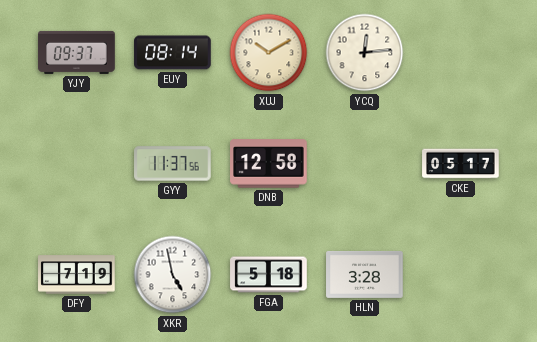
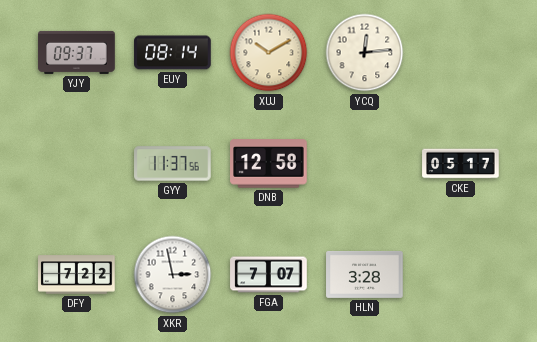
DFY: 7:19 -> 7:22 (77, 275)
XKR: 4:58 -> 2:58 (173, 275)
FGA: 5:18 -> 7:07 (269, 275)
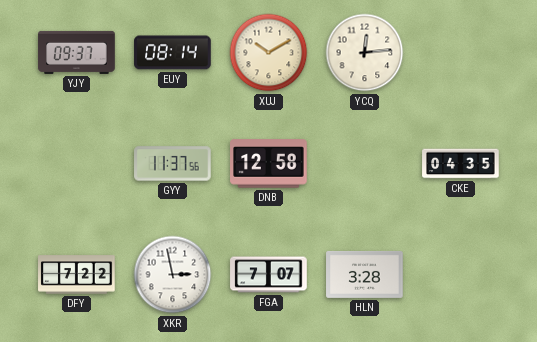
CKE: 05:17 -> 04:35 (461, 164)
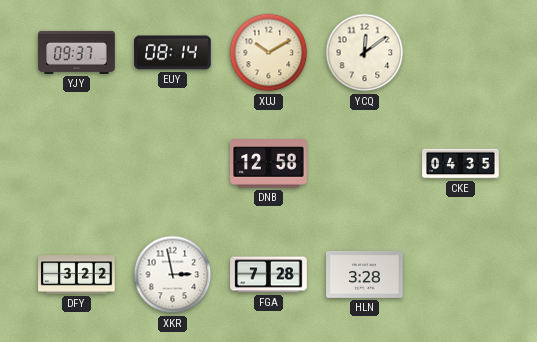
YCQ: 12:14 -> 12:09 (365, 53)
GYY: 11:37 -> none (173, 164)
DFY: 7:22 -> 3:22 (77, 275)
FGA: 7:07 -> 7:28 (269, 275)
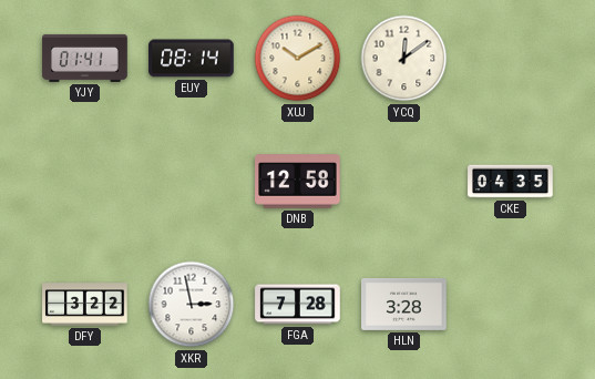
YJY: 09:37 -> 01:41 (85, 58)
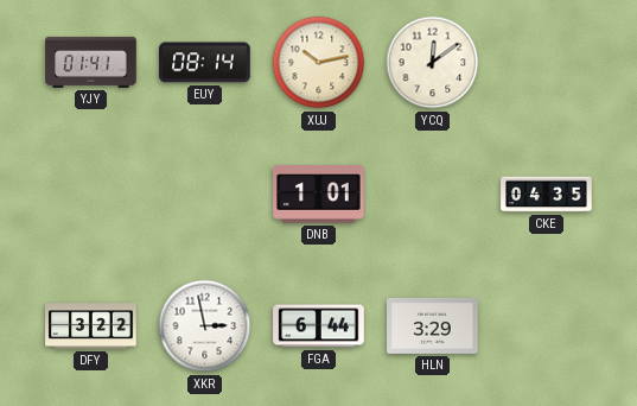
XUJ: 10:10 -> 10:13 (319, 63)
DNB: 12:58 -> 1:01 (319, 195)
FGA: 7:28 -> 6:44 (319, 326)
HLN: 3:28 -> 3:29 (433, 325)
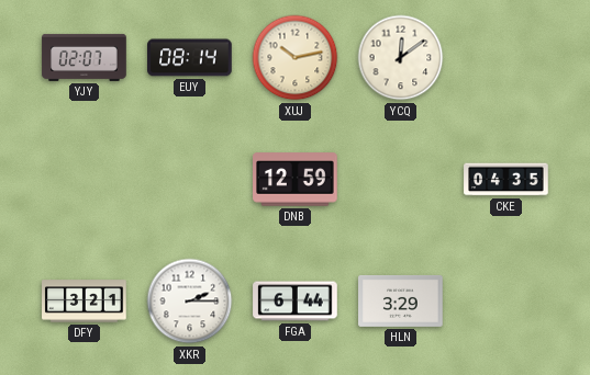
YJY: 01:41 -> 02:07 (85, 57)
DNB: 1:01 -> 12:59 (296, 180)
DFY: 3:22 -> 3:21 (85, 302)
XKR: 2:58 -> 2:15 (190, 302)
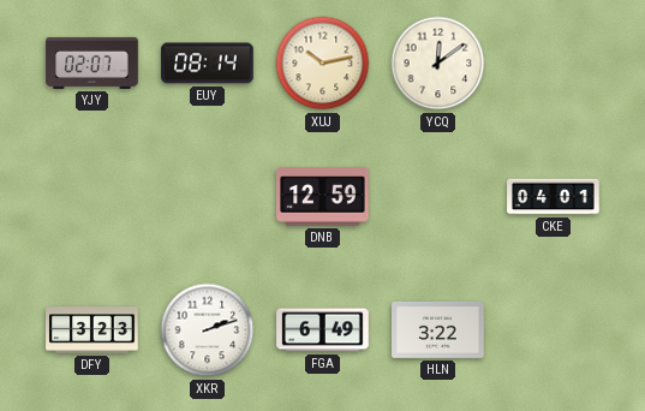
CKE: 04:35 -> 04:01 (554, 197)
DFY: 3:21 -> 3:23 (92, 330)
XKR: 2:15 -> 2:12 (208, 330)
FGA: 6:44 -> 6:49 (323, 330)
HLN: 3:29 -> 3:22 (438, 329)
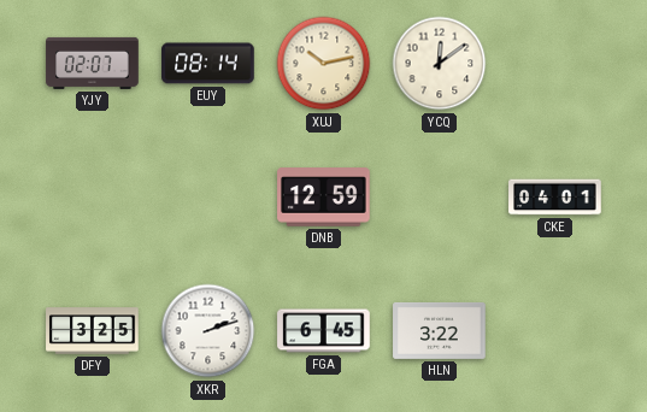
DFY: 3:23 -> 3:25 (93, 331)
FGA: 6:49 -> 6:45 (324, 331)
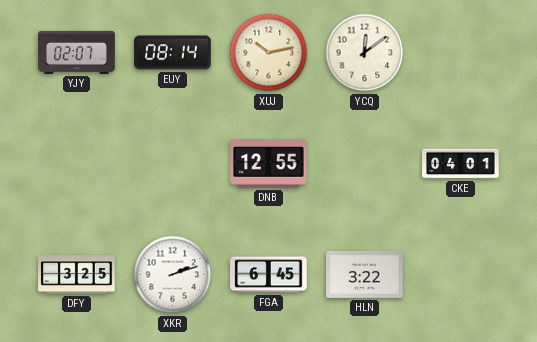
DNB: 12:59 -> 12:55 (269, 164)
